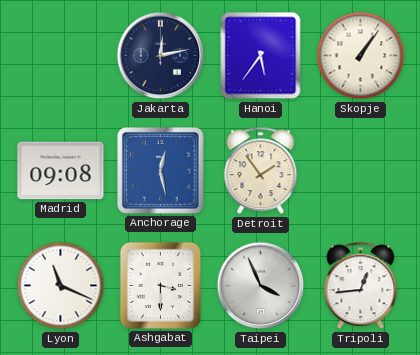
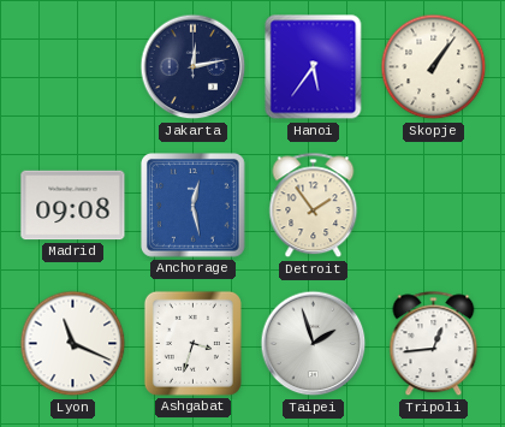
Ashgabat: 3:30 -> 3:33 (192, 343)
Taipei: 3:56 -> 1:57 (314, 344)
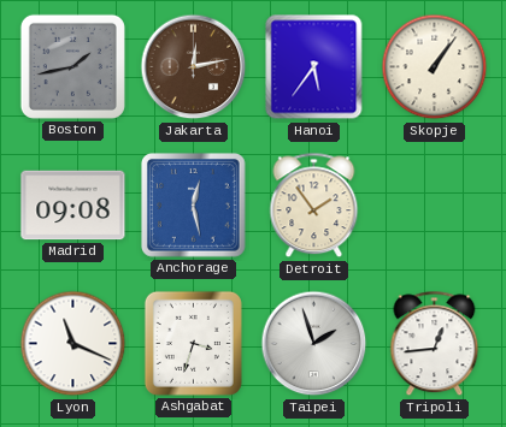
Boston: none -> 1:43 (72, 66)
Jakarta dial: navy -> brown (194, 67)
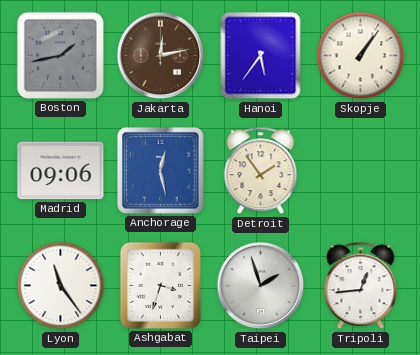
Madrid: 09:08 -> 09:06 (61, 171)
Lyon: 11:19 -> 11:24 (61, 286)
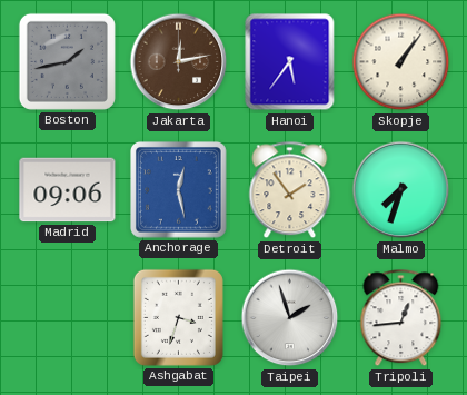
Malmo: none -> 7:33 (401, 190)
Lyon: 11:24 -> none (61, 286)
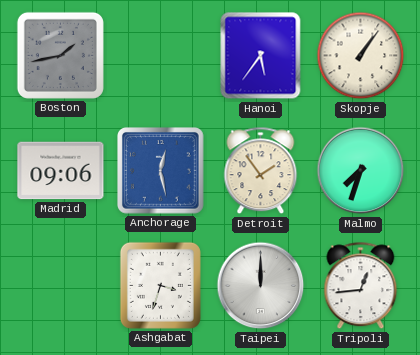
Jakarta: 12:13 -> none (179, 62)
Taipei: 1:57 -> 12:00 (261, 286)
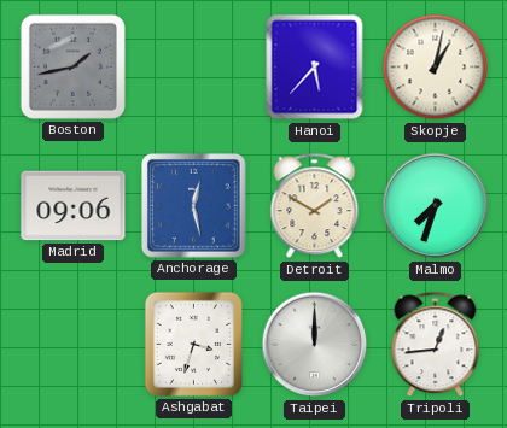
Hanoi: 5:36 -> 5:37 (315, 68)
Skopje: 1:06 -> 1:02 (436, 68)
Detroit: 1:54 -> 1:50 (315, 206)
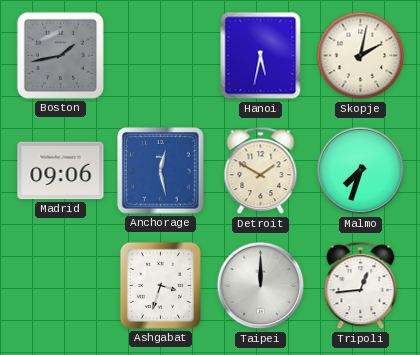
Hanoi: 5:37 -> 5:32 (261, 56)
Skopje: 1:02 -> 2:02 (361, 56)
